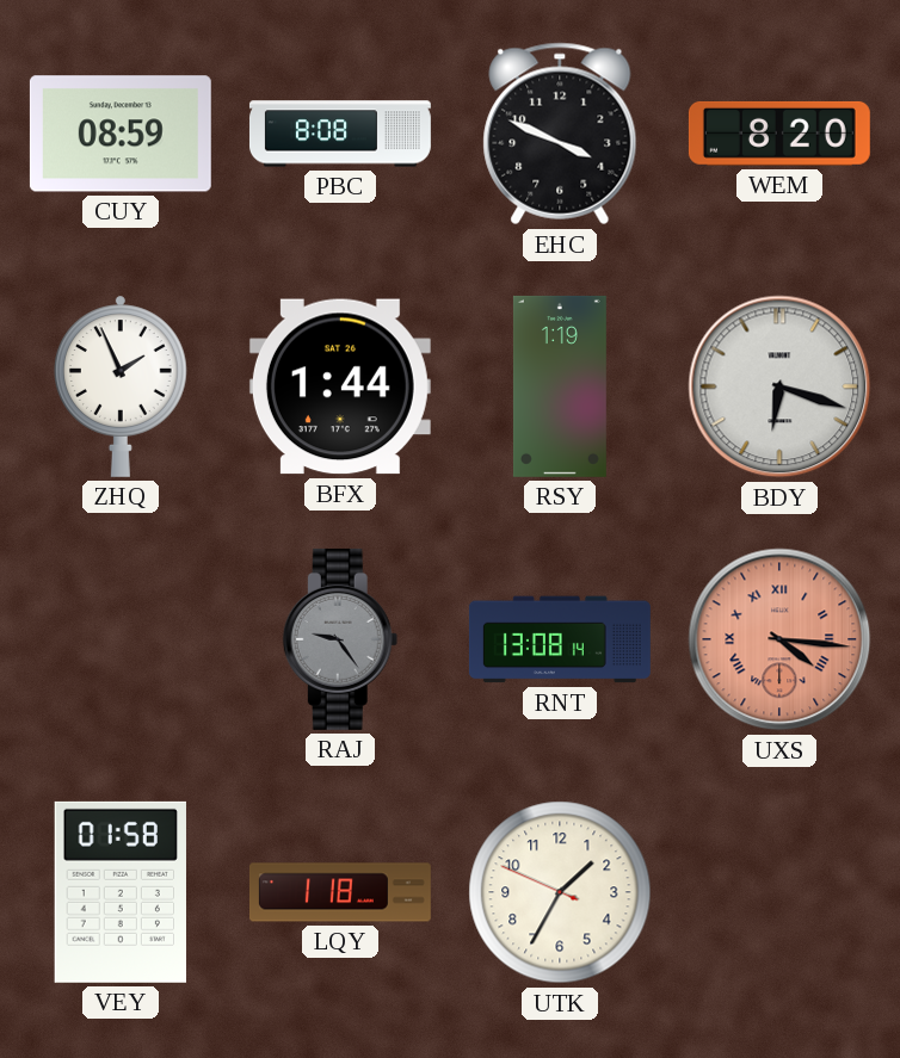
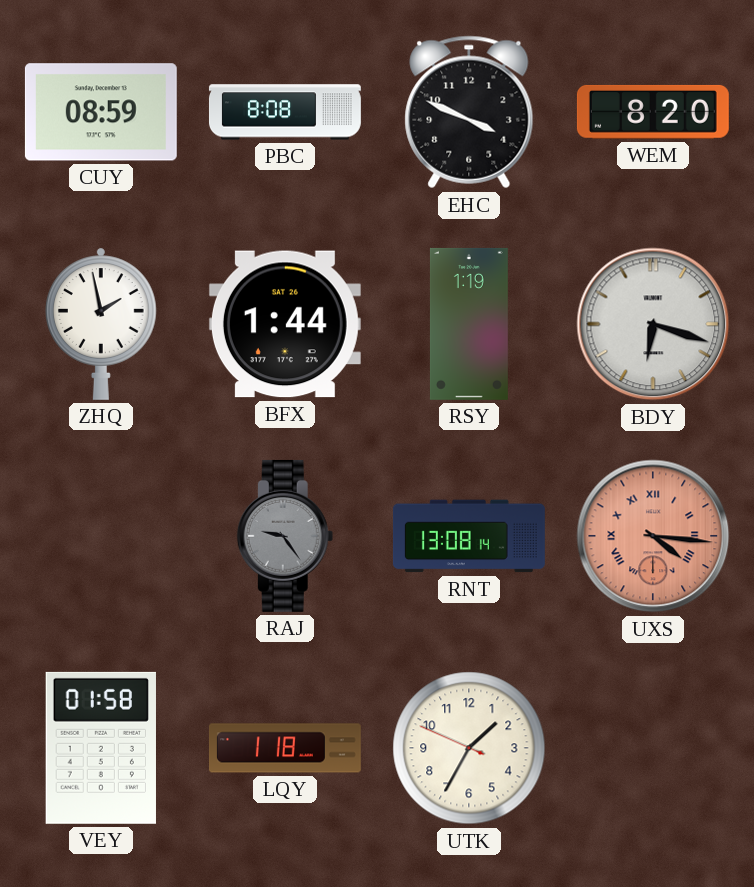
ZHQ: 1:56 -> 1:58 (101, 324)
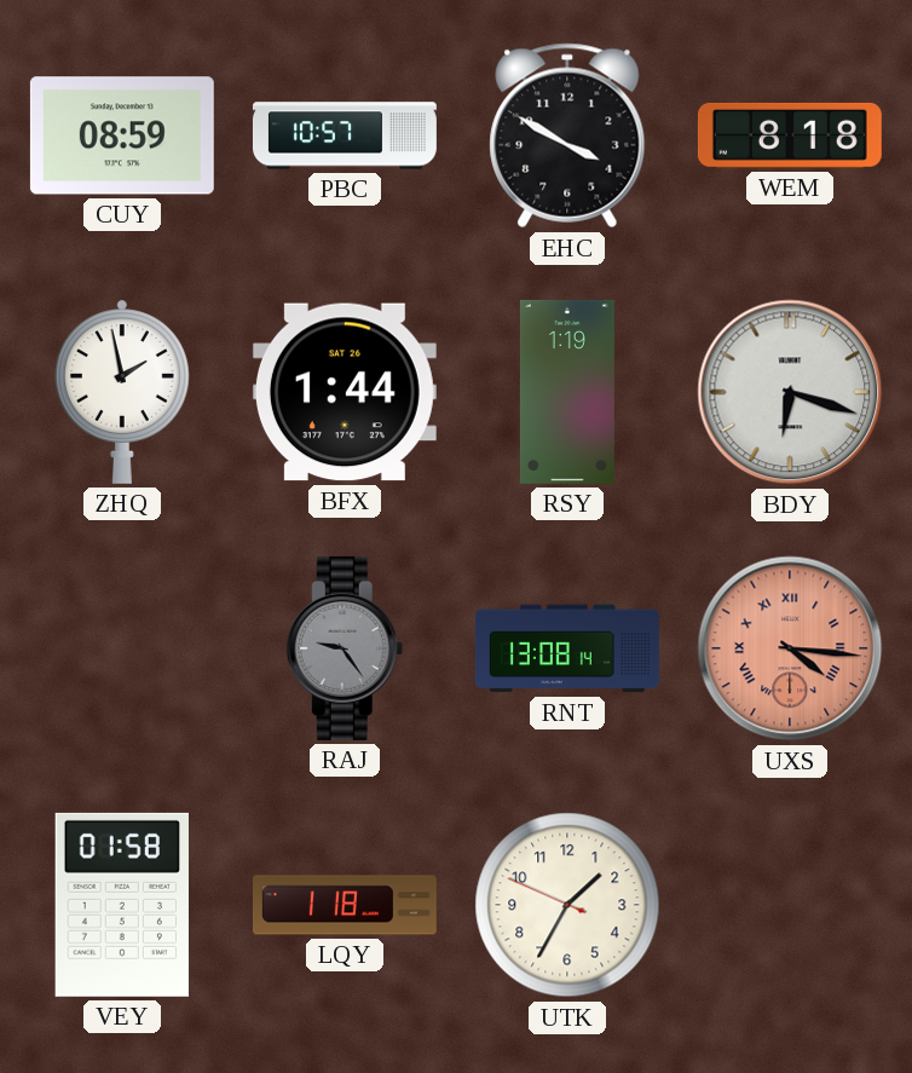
PBC: 8:08 -> 10:57 (345, 135)
EHC: 3:49 -> 3:50 (567, 135)
WEM: 8:20 -> 8:18 (790, 135)
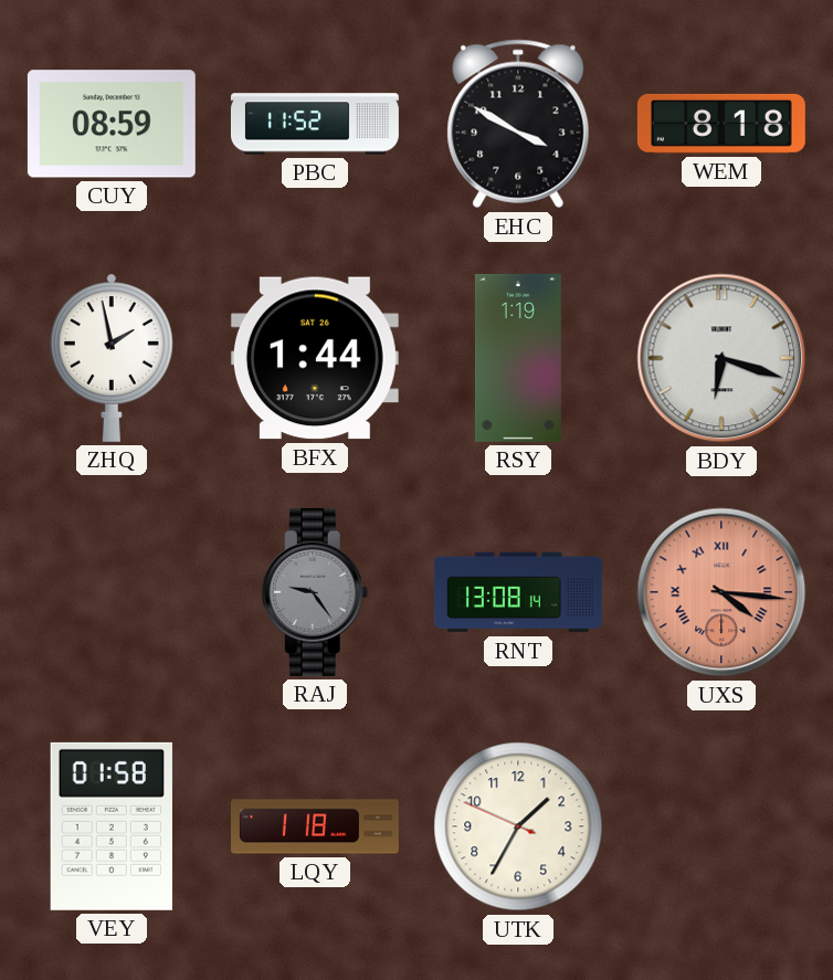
PBC: 10:57 -> 11:52 (315, 124)
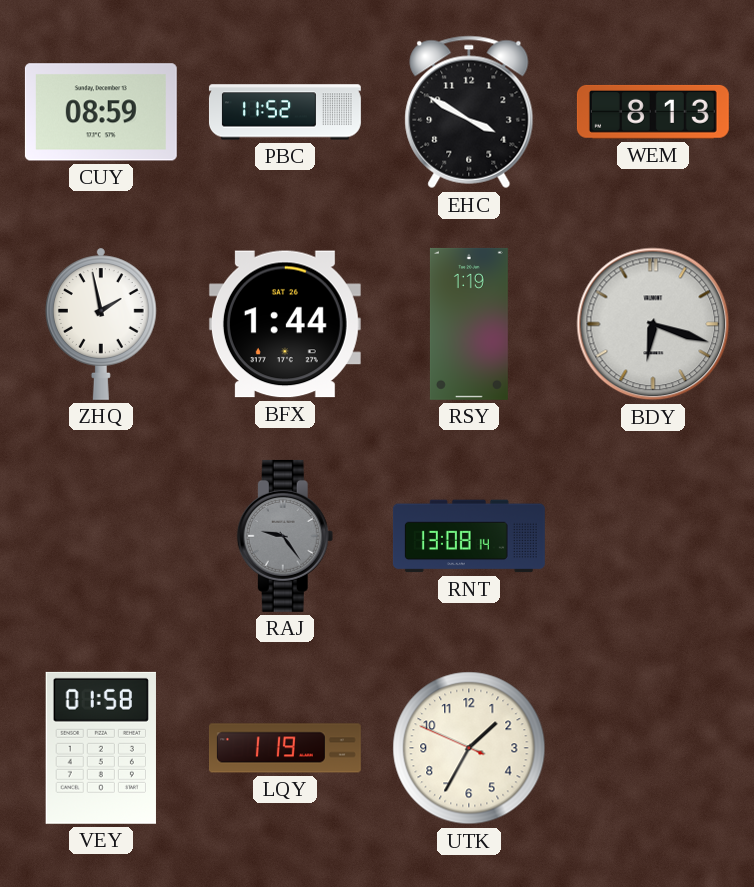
WEM: 8:18 -> 8:13 (653, 112)
UXS: 4:16 -> none (721, 592)
LQY: 1:18 -> 1:19 (285, 748)
